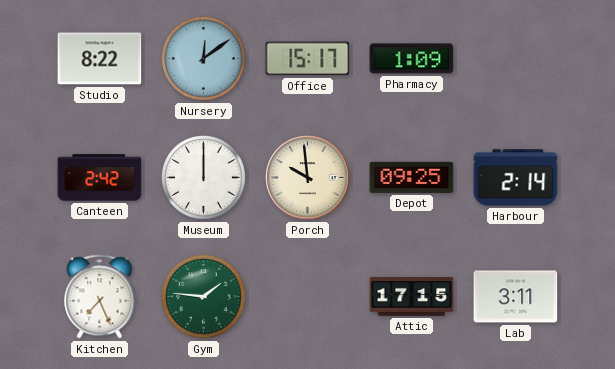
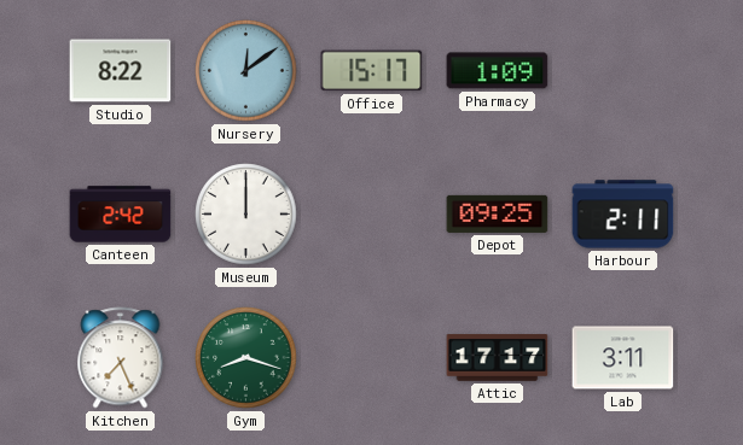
Porch: 9:59 -> none (308, 178)
Harbour: 2:14 -> 2:11 (623, 215)
Gym: 1:46 -> 8:18 (246, 358)
Attic: 17:15 -> 17:17 (498, 358)
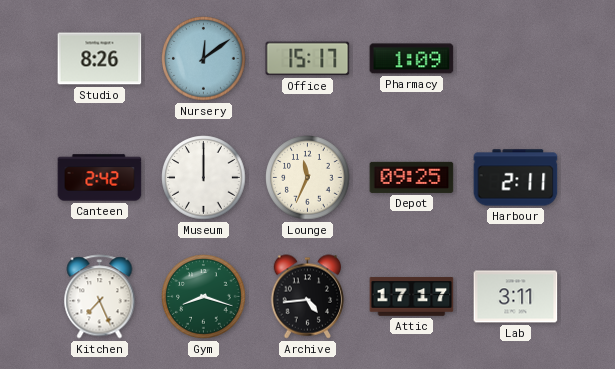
Studio: 8:22 -> 8:26 (100, 59)
Lounge: none -> 11:34 (308, 178)
Archive: none -> 4:44 (308, 297)
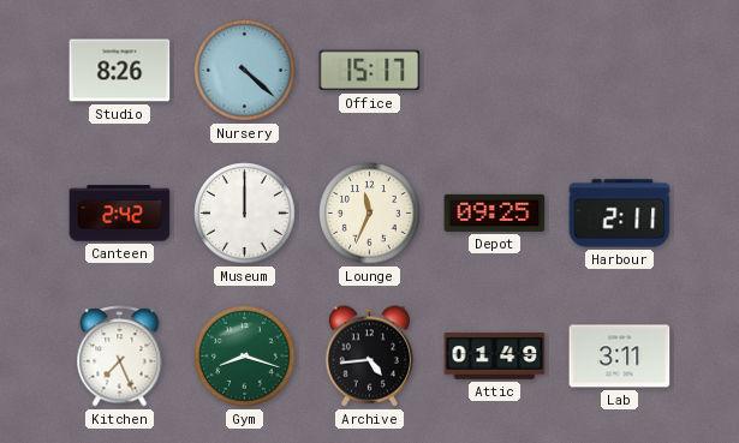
Nursery: 12:09 -> 4:22 (245, 71)
Pharmacy: 1:09 -> none (412, 59)
Attic: 17:17 -> 01:49 (495, 357)
